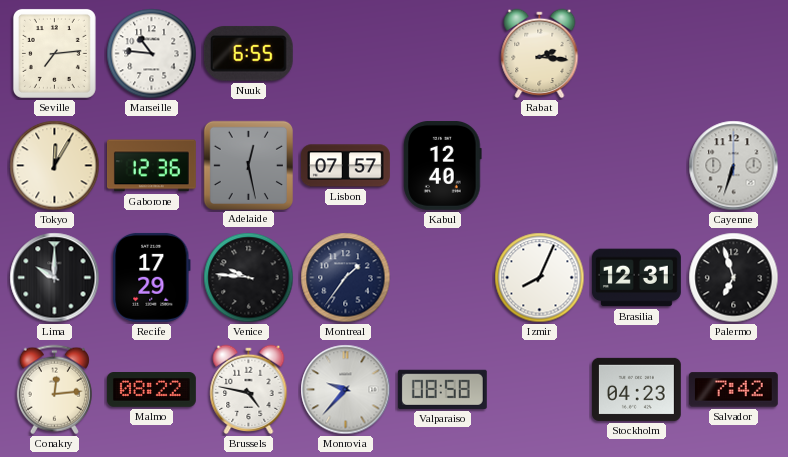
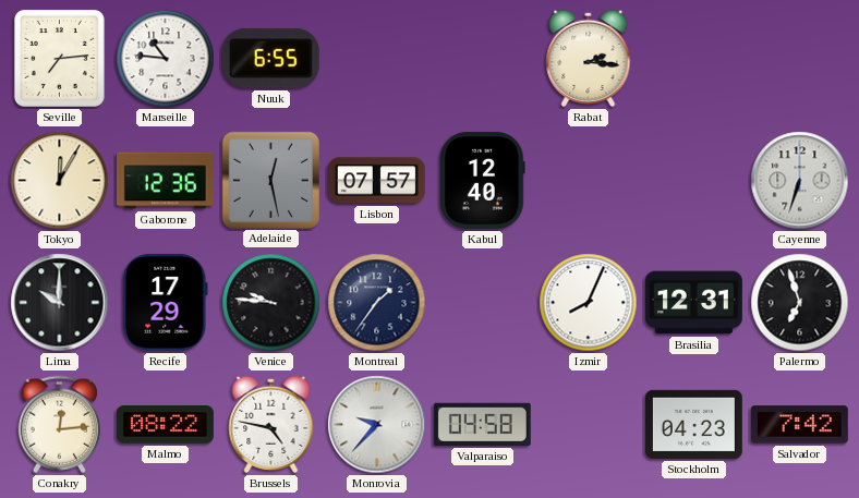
Valparaiso: 08:58 -> 04:58 (482, 424)
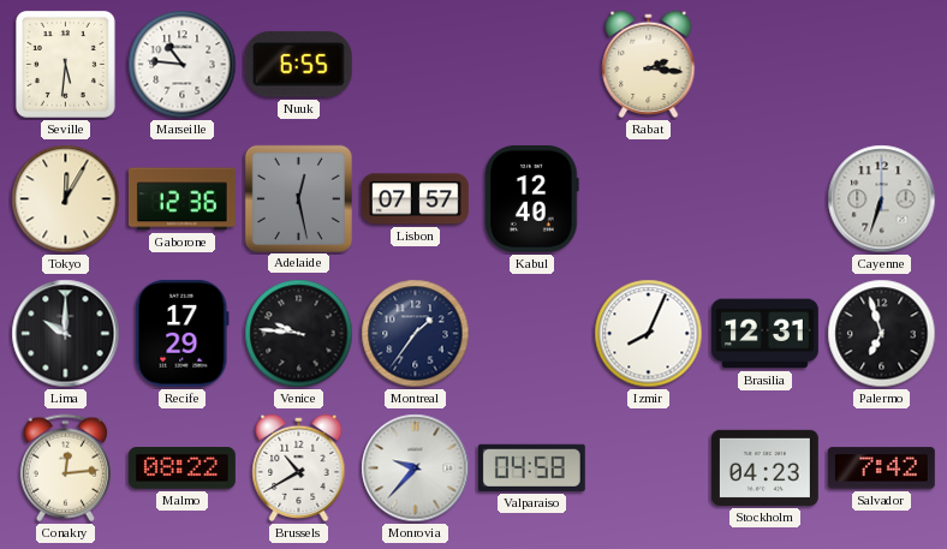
Seville: 7:14 -> 5:31 (65, 64)
Brussels: 4:47 -> 10:40 (299, 469)
